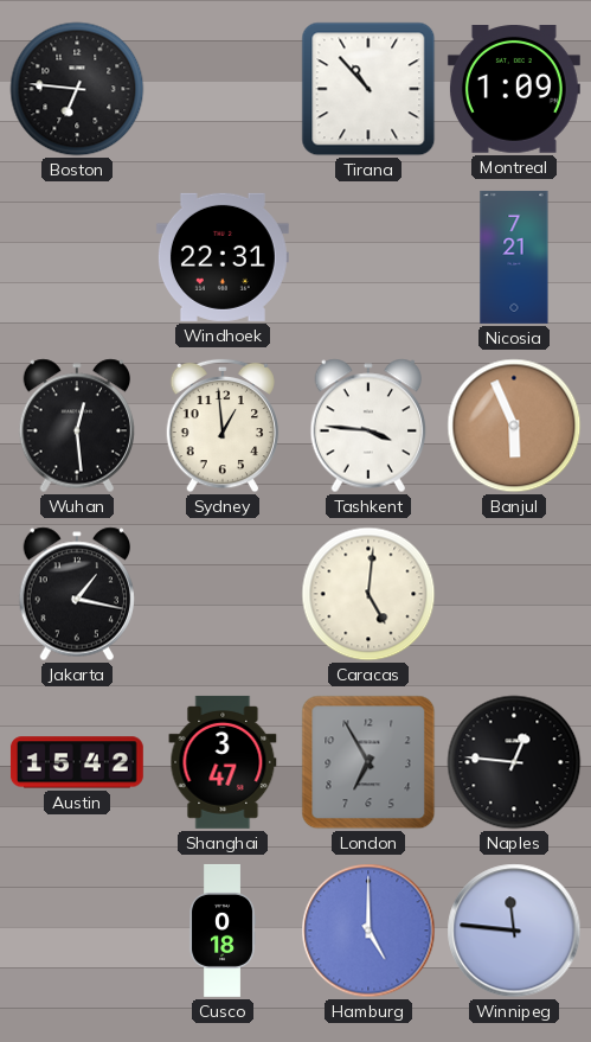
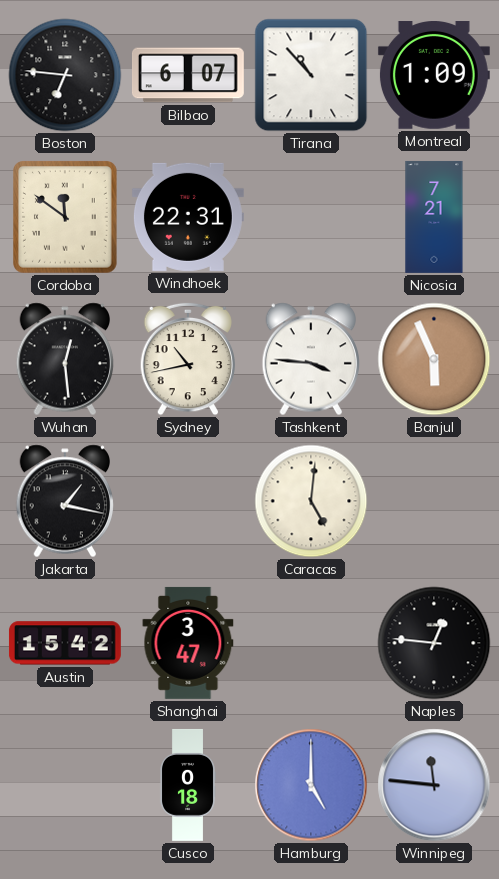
Bilbao: none -> 6:07 (188, 75)
Cordoba: none -> 11:51 (66, 218)
Sydney: 12:59 -> 10:43 (188, 359)
London: 6:55 -> none (368, 762)
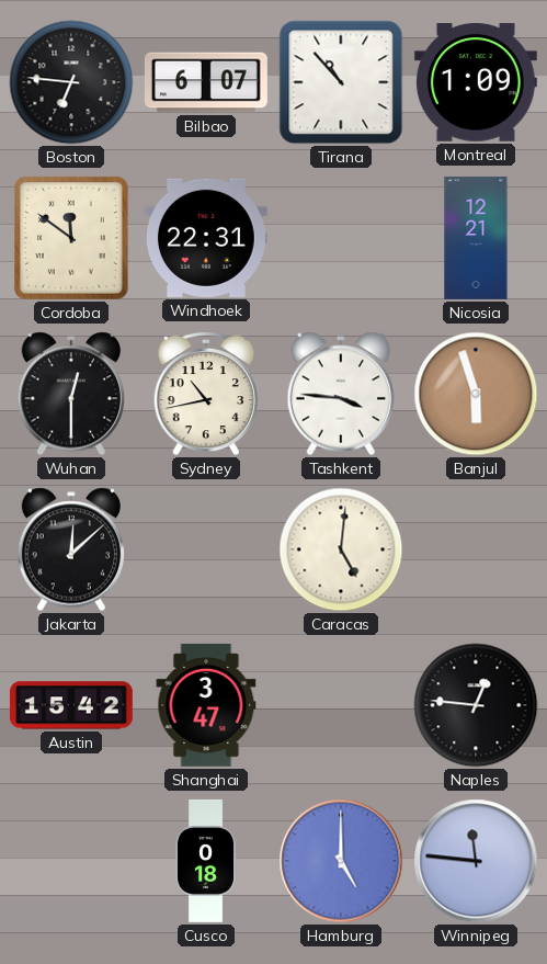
Nicosia: 7:21 -> 12:21 (476, 238)
Wuhan: 12:29 -> 12:30 (71, 394)
Banjul: 5:56 -> 5:57 (476, 394)
Jakarta: 1:17 -> 12:08 (71, 549)
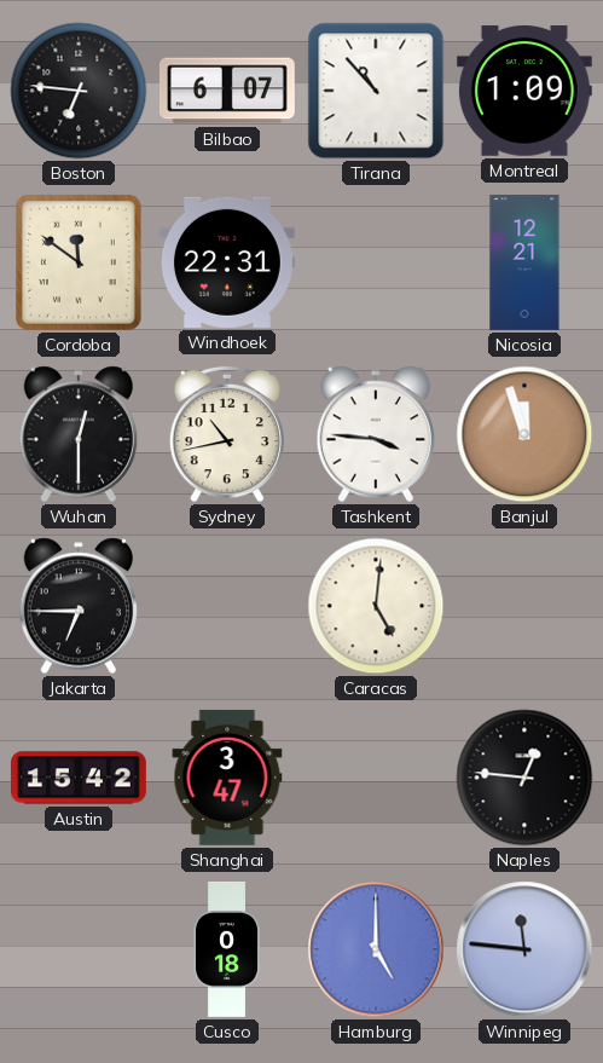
Banjul: 5:57 -> 11:57 (524, 434)
Jakarta: 12:08 -> 6:45 (79, 606)
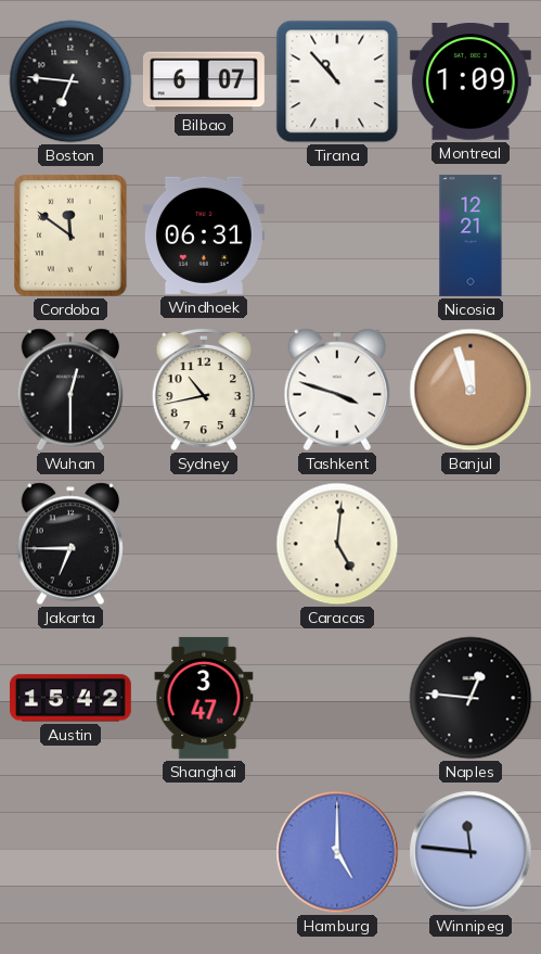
Windhoek: 22:31 -> 06:31 (204, 236)
Tashkent: 3:46 -> 3:48 (337, 390)
Cusco: 0:18 -> none (226, 949)
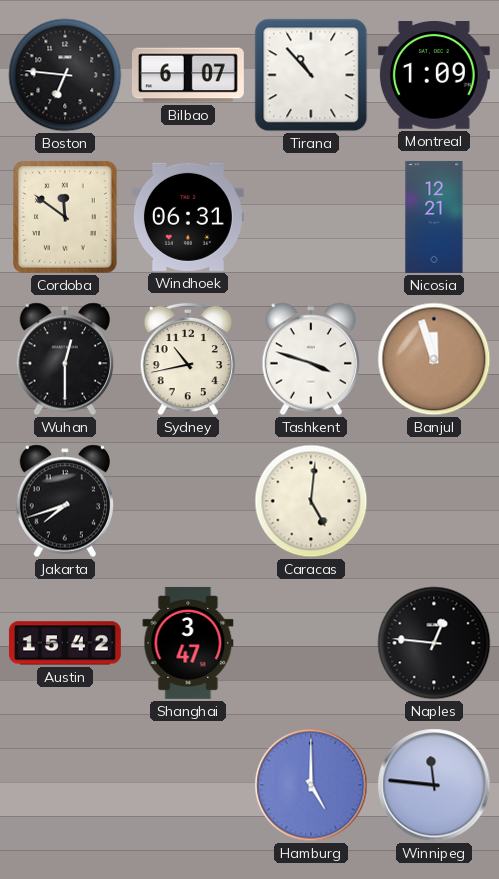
Jakarta: 6:45 -> 7:42 (65, 501)
